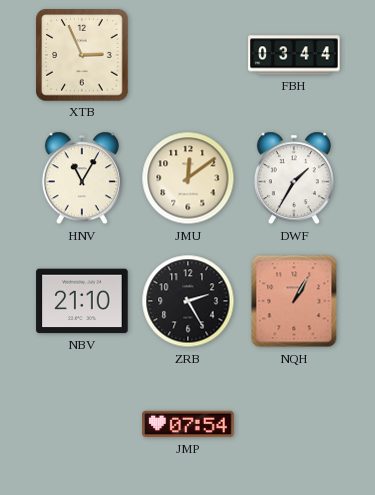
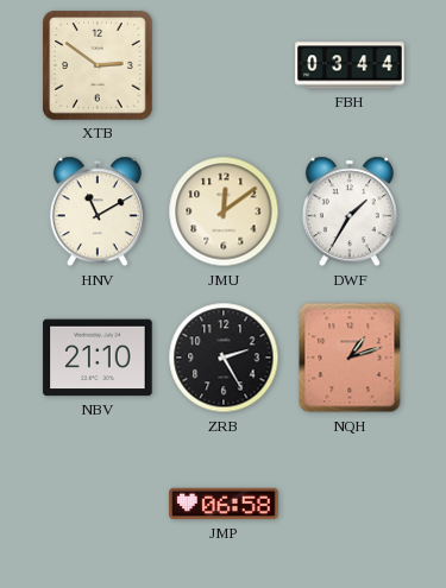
XTB: 2:56 -> 2:51 (98, 65)
HNV: 11:05 -> 11:10 (98, 211)
NQH: 1:05 -> 1:12 (350, 358)
JMP: 07:54 -> 06:58 (224, 504)
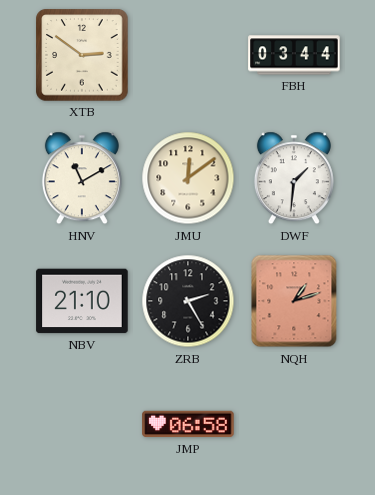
DWF: 1:35 -> 1:31 (294, 178)
